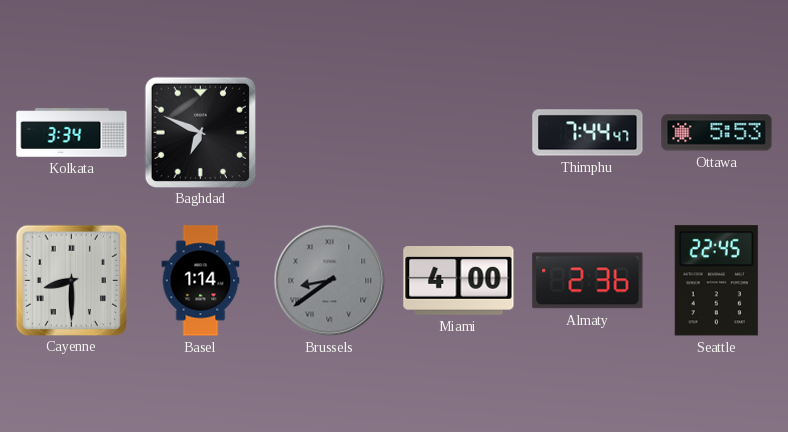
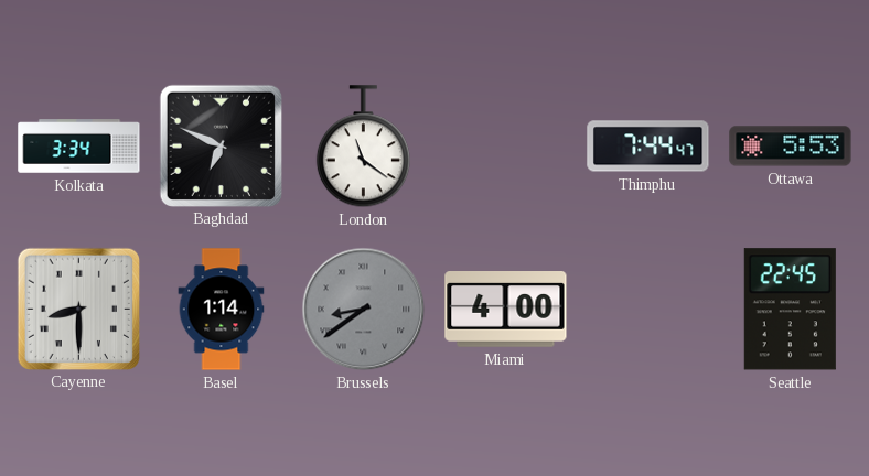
London: none -> 11:21 (363, 147)
Almaty: 2:36 -> none (588, 281)
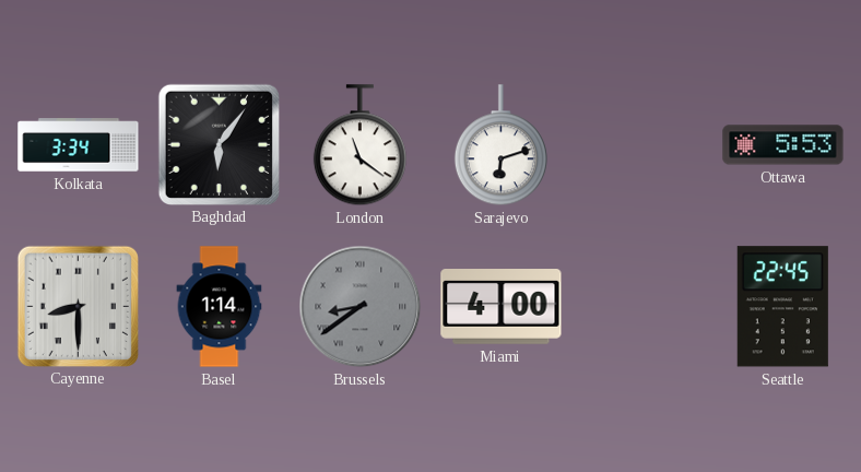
Baghdad: 6:49 -> 6:06 (219, 144)
Sarajevo: none -> 6:12 (500, 145)
Thimphu: 7:44 -> none (648, 147)
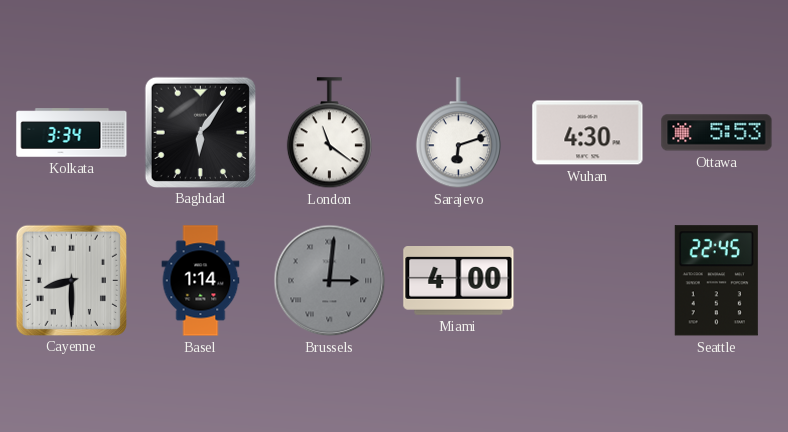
Wuhan: none -> 4:30 (588, 133)
Brussels: 8:39 -> 3:01 (330, 281)
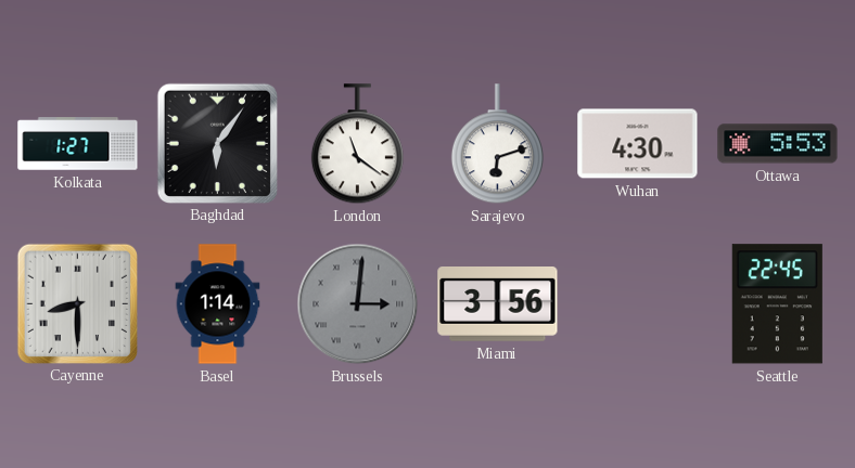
Kolkata: 3:34 -> 1:27 (78, 144)
Miami: 4:00 -> 3:56 (498, 304)
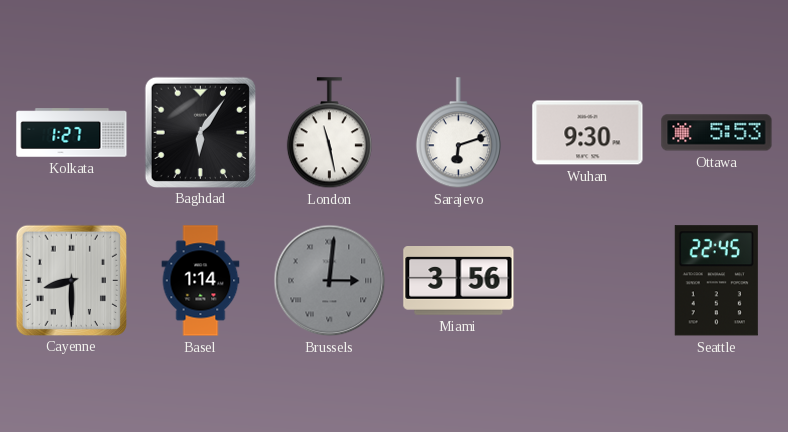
London: 11:21 -> 11:28 (329, 133)
Wuhan: 4:30 -> 9:30 (588, 133)
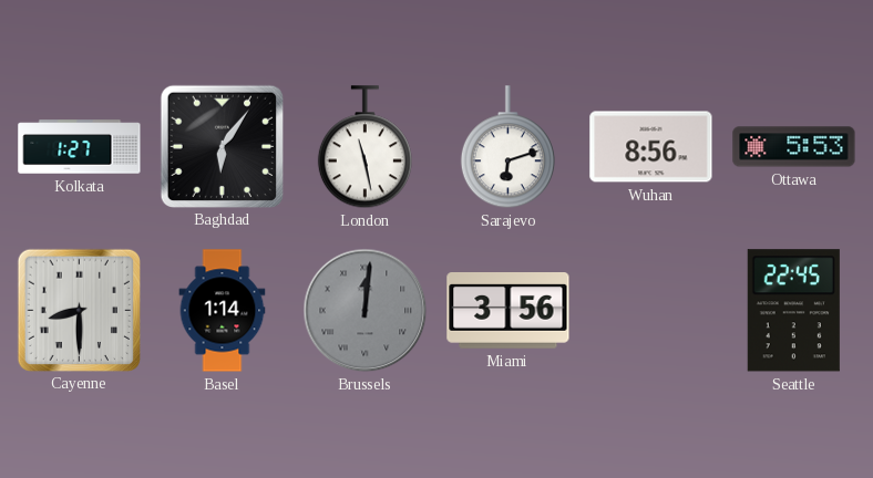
Wuhan: 9:30 -> 8:56 (651, 147)
Brussels: 3:01 -> 12:01 (366, 311)
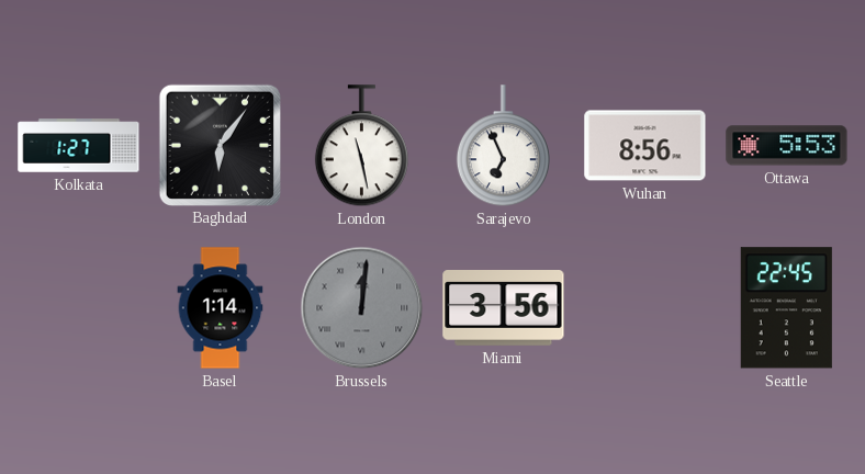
Sarajevo: 6:12 -> 6:56 (503, 146)
Cayenne: 8:30 -> none (79, 310)
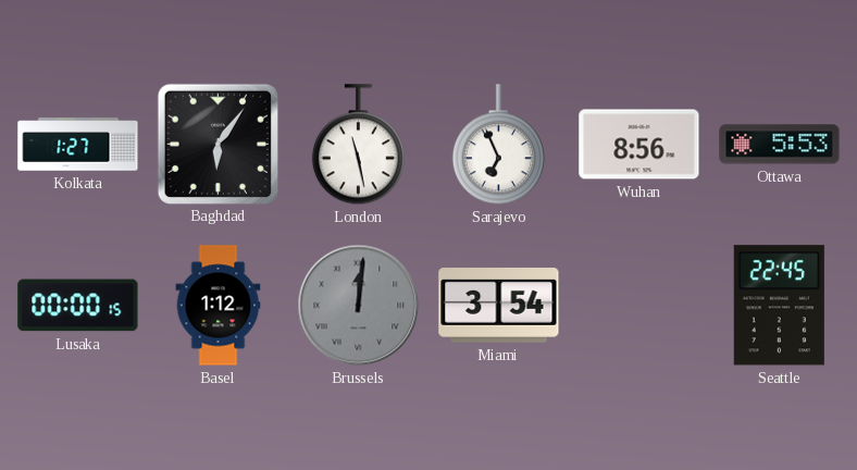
Lusaka: none -> 00:00 (78, 306)
Basel: 1:14 -> 1:12 (219, 306)
Miami: 3:56 -> 3:54 (499, 306)
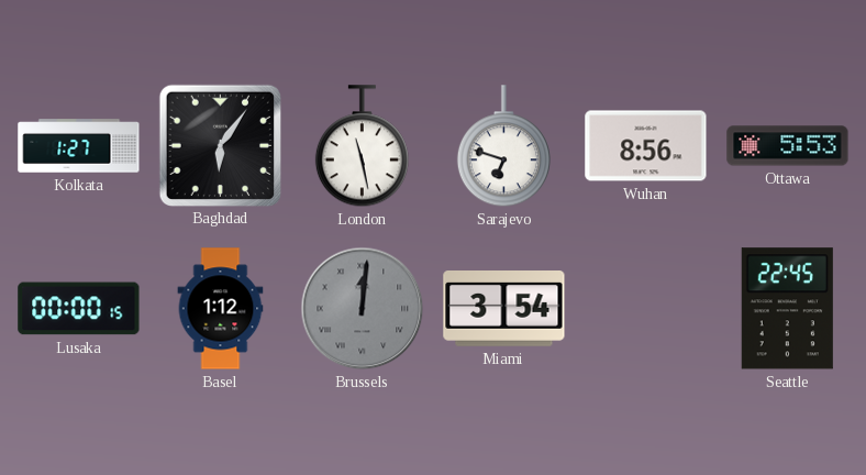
Sarajevo: 6:56 -> 6:48 (503, 146)
